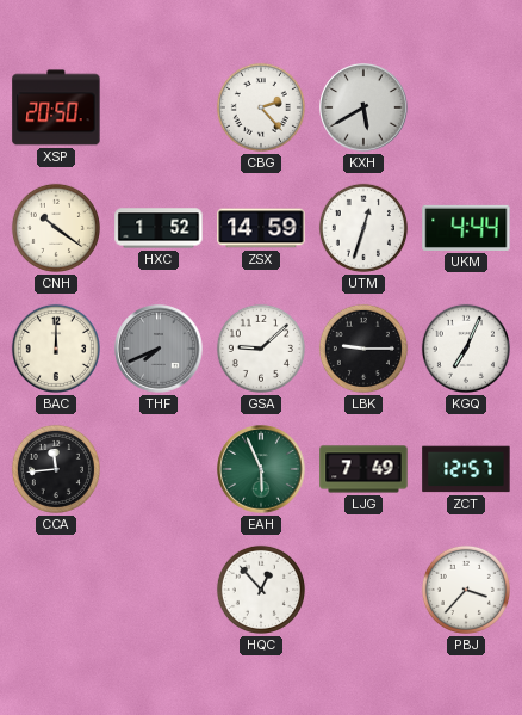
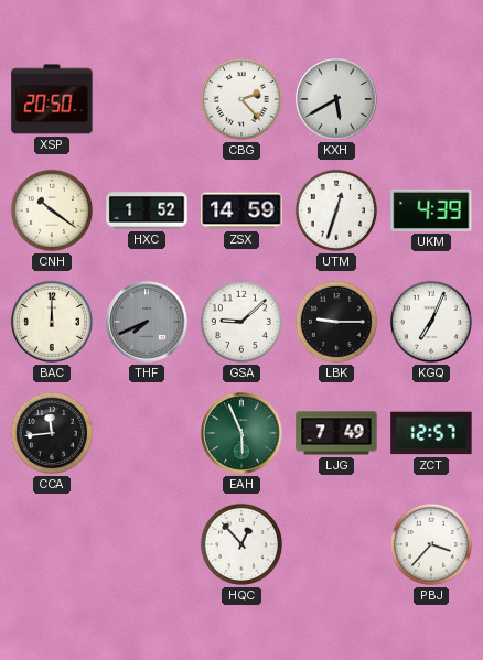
UKM: 4:44 -> 4:39 (431, 210)
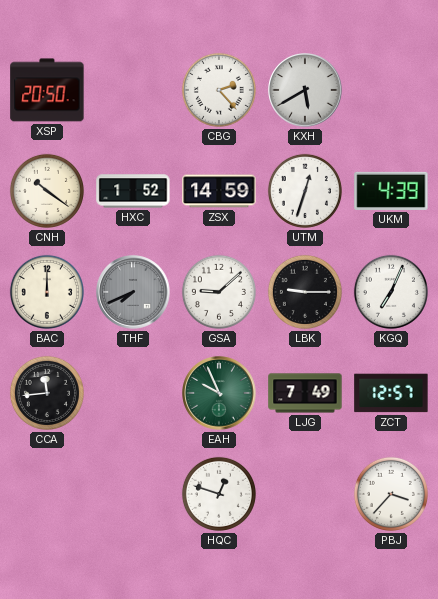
EAH: 5:56 -> 9:56 (219, 393)
HQC: 12:53 -> 12:48 (219, 494)
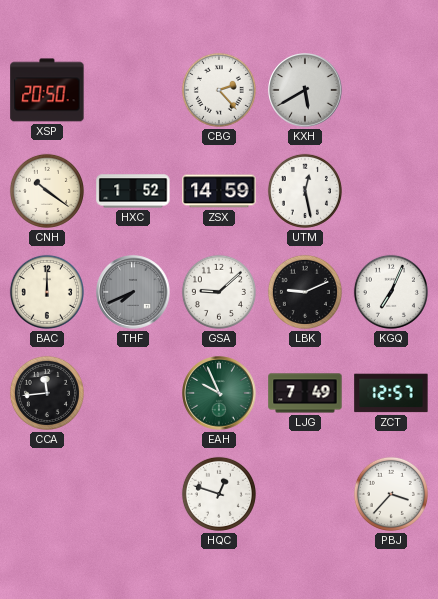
UTM: 12:33 -> 12:28 (305, 191)
UKM: 4:39 -> none (391, 191)
LBK: 9:15 -> 9:11 (305, 292)
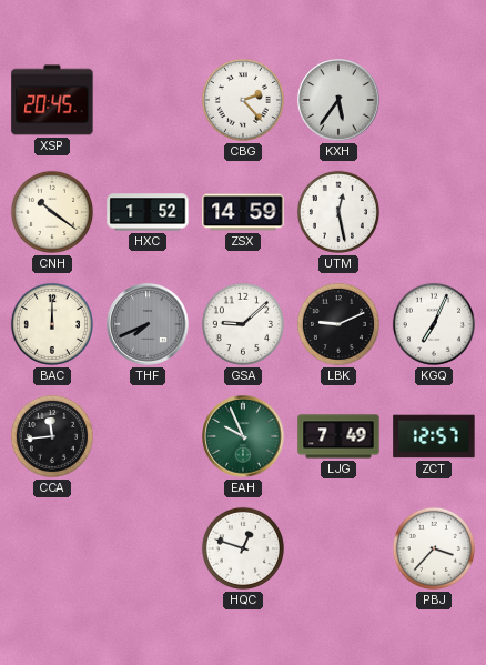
XSP: 20:50 -> 20:45 (52, 100)
KXH: 5:40 -> 5:36 (338, 100)
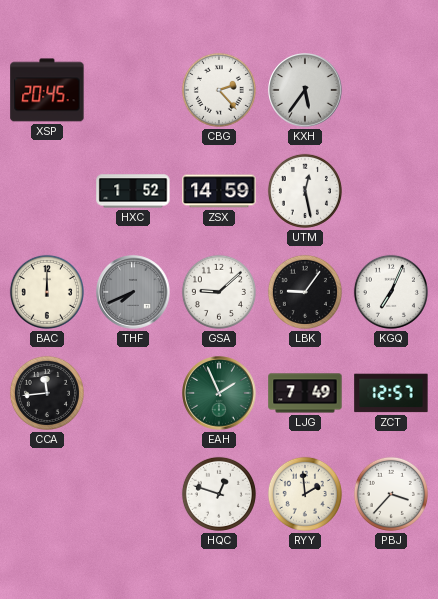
CNH: 10:21 -> none (52, 212)
LBK: 9:11 -> 9:06 (305, 292)
EAH: 9:56 -> 1:56 (219, 393)
RYY: none -> 1:59 (305, 494)
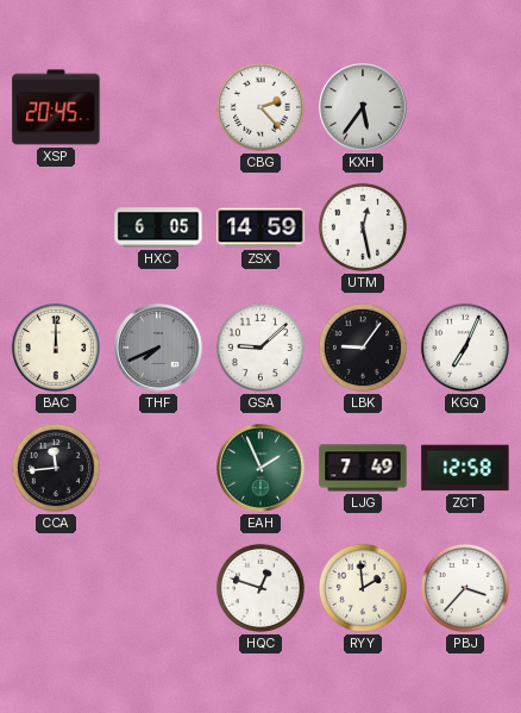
HXC: 1:52 -> 6:05 (158, 227)
ZCT: 12:57 -> 12:58 (465, 468)
